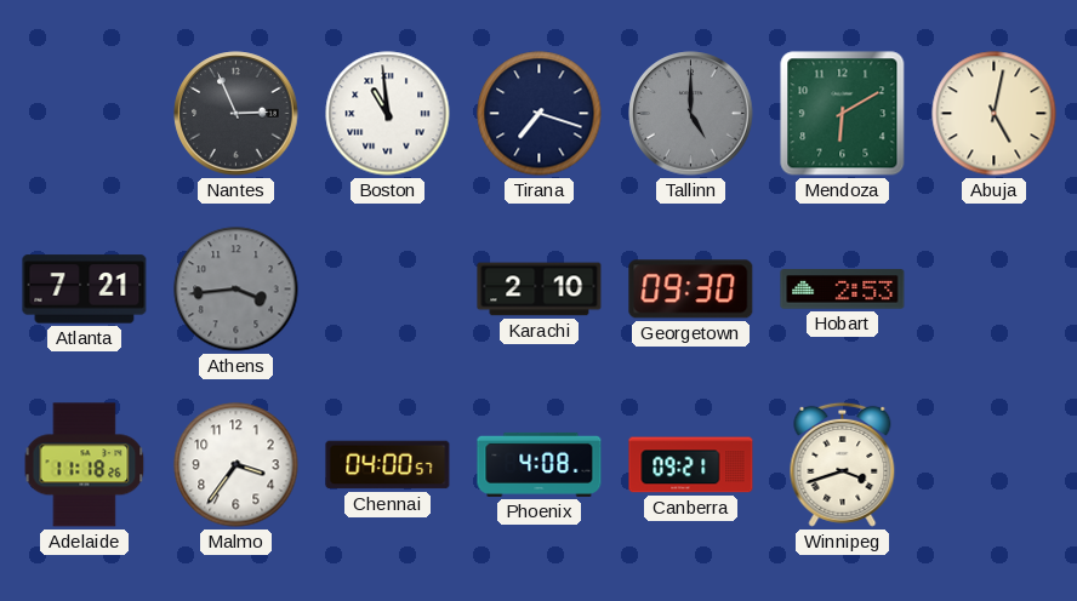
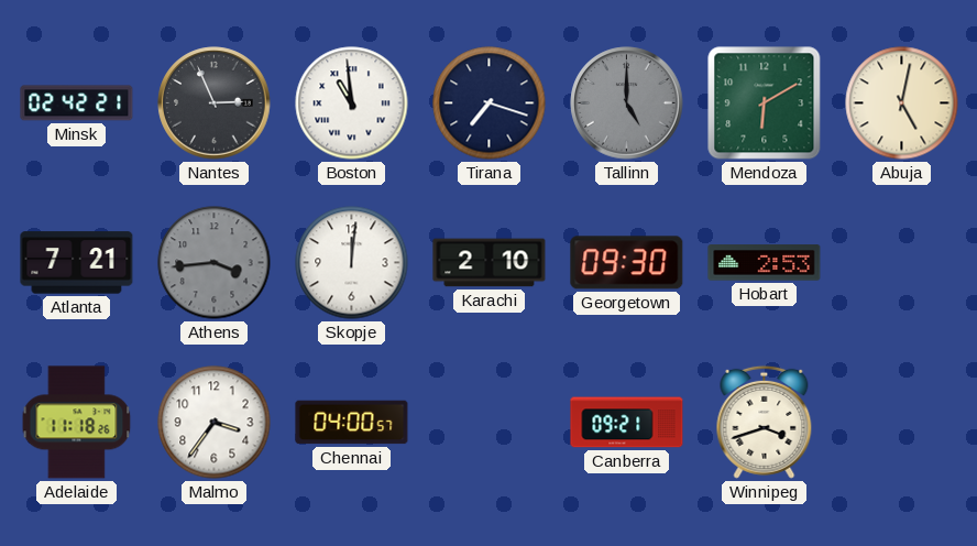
Minsk: none -> 02:42 (77, 103)
Skopje: none -> 12:01 (352, 263)
Phoenix: 4:08 -> none (540, 464)
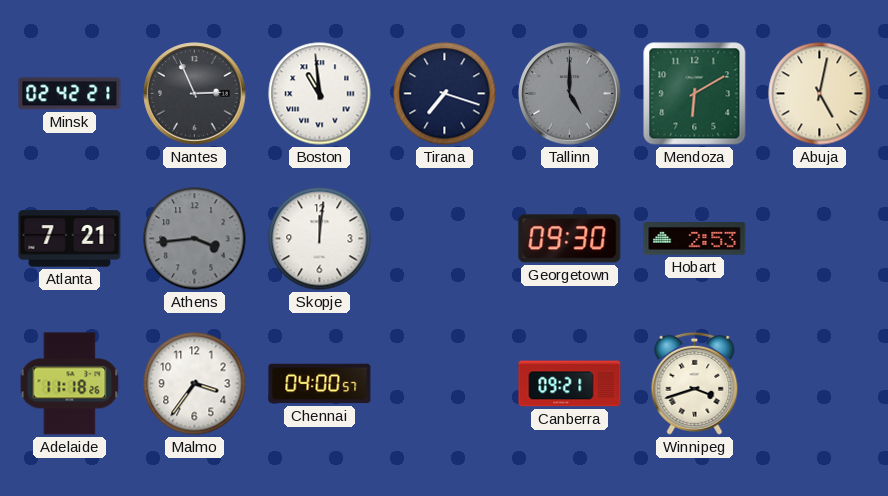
Karachi: 2:10 -> none (490, 263)
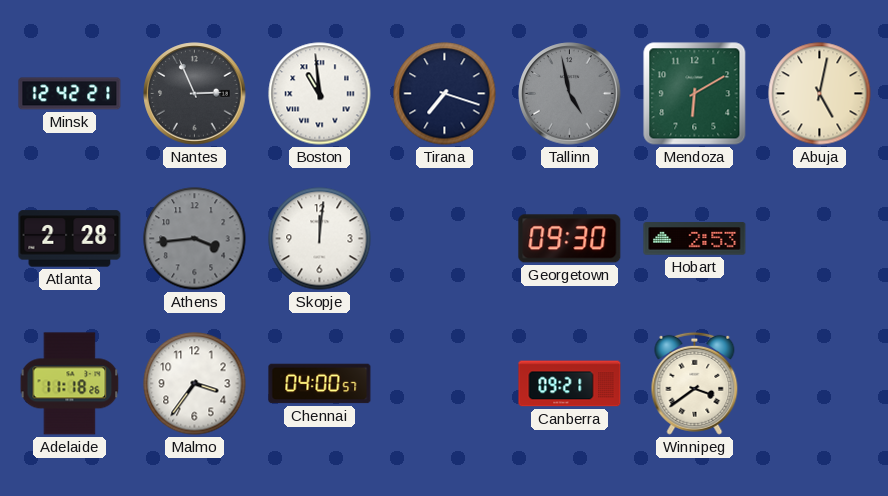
Minsk: 02:42 -> 12:42 (70, 94)
Tallinn: 5:00 -> 4:58 (570, 94)
Atlanta: 7:21 -> 2:28 (70, 239)
Winnipeg: 3:42 -> 3:39 (695, 383)
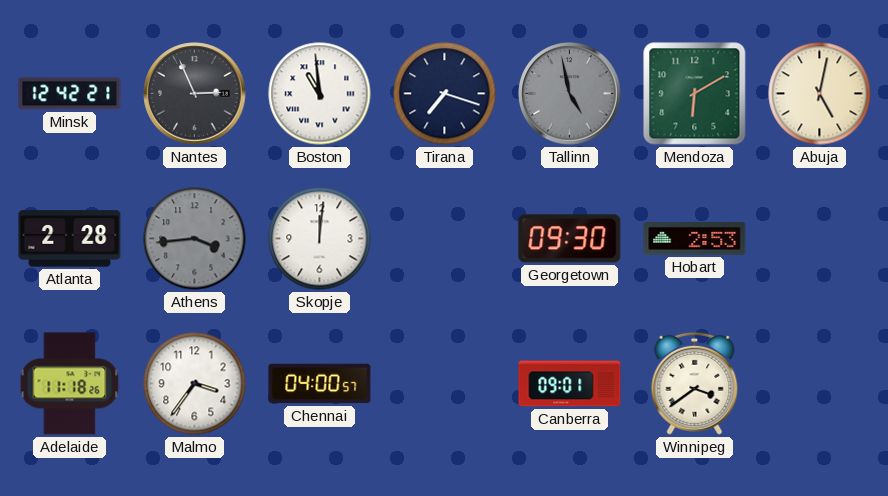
Canberra: 09:21 -> 09:01 (570, 384)
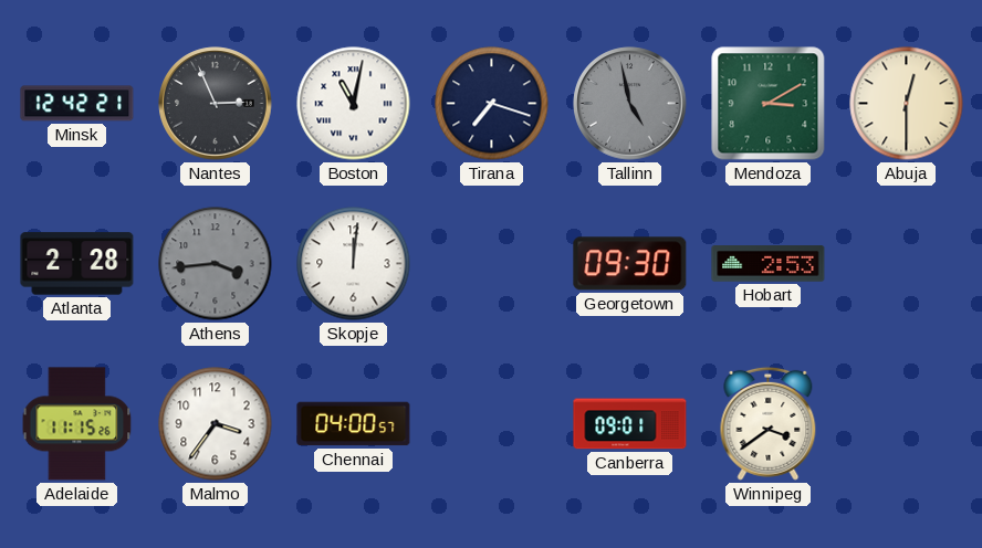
Boston: 10:59 -> 11:02 (354, 104)
Mendoza: 6:10 -> 3:10 (769, 104)
Abuja: 5:02 -> 12:30 (907, 104)
Adelaide: 11:18 -> 11:15 (77, 424)
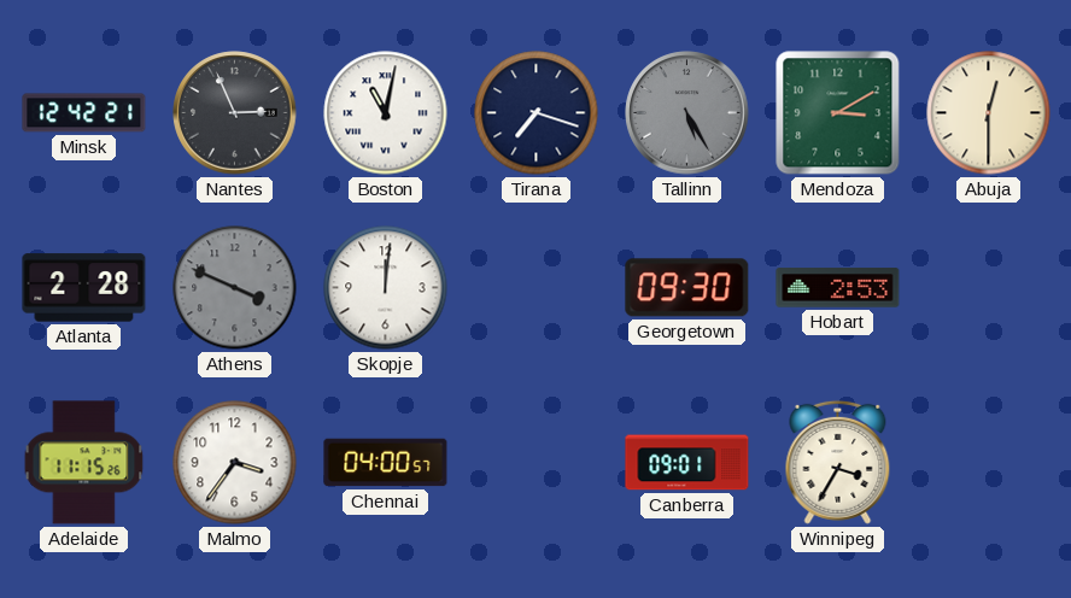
Tallinn: 4:58 -> 5:25 (687, 113)
Athens: 3:44 -> 3:49 (235, 288)
Winnipeg: 3:39 -> 3:35 (838, 462)
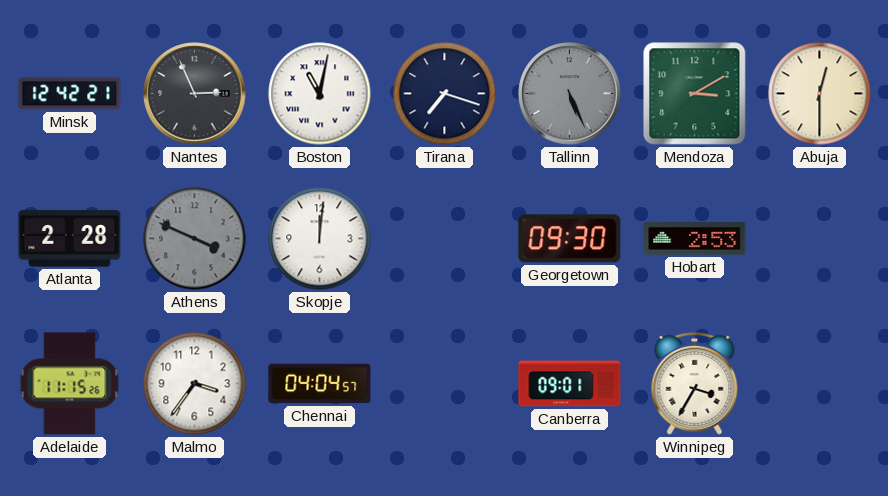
Tallinn: 5:25 -> 5:26 (570, 94)
Chennai: 04:00 -> 04:04 (320, 384)
